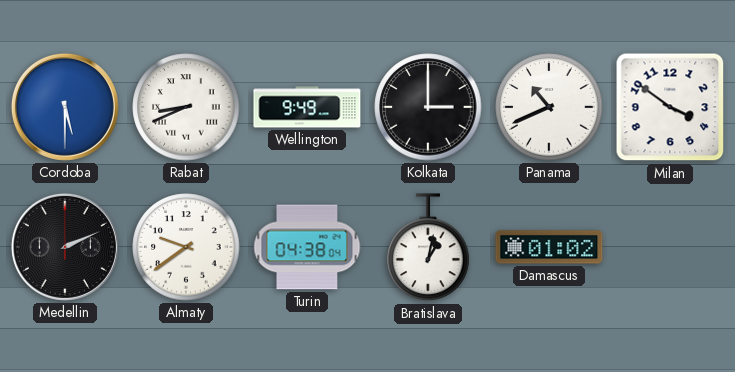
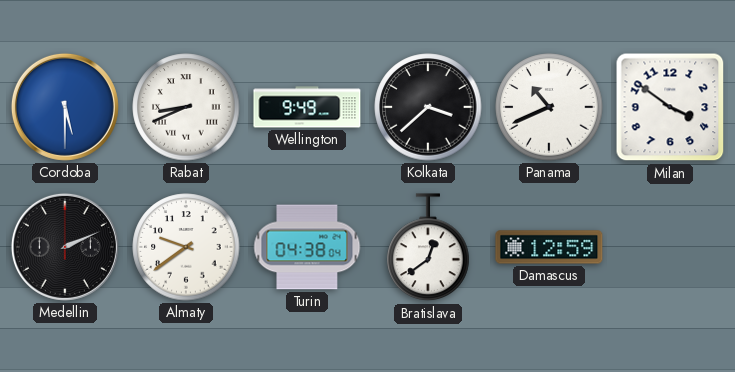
Kolkata: 3:00 -> 3:38 (428, 107)
Bratislava: 1:02 -> 12:39 (428, 248)
Damascus: 01:02 -> 12:59 (549, 247)
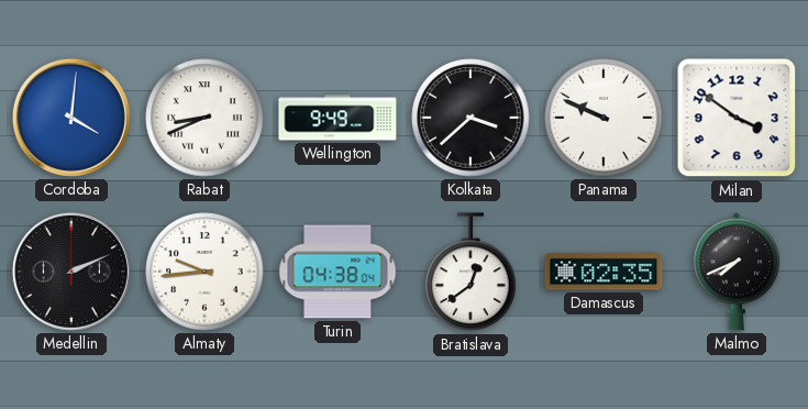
Cordoba: 5:30 -> 4:01 (71, 118)
Panama: 10:41 -> 9:49 (604, 118)
Almaty: 9:39 -> 9:44 (204, 272)
Damascus: 12:59 -> 02:35 (604, 272)
Malmo: none -> 7:41 (737, 272)
